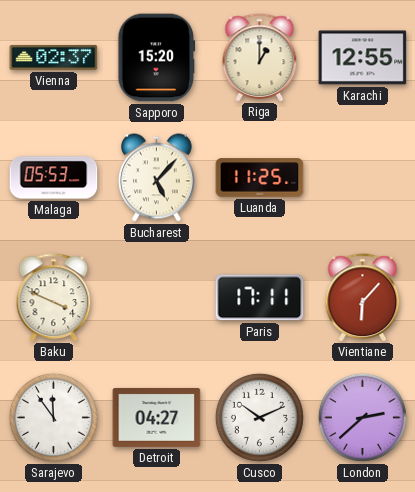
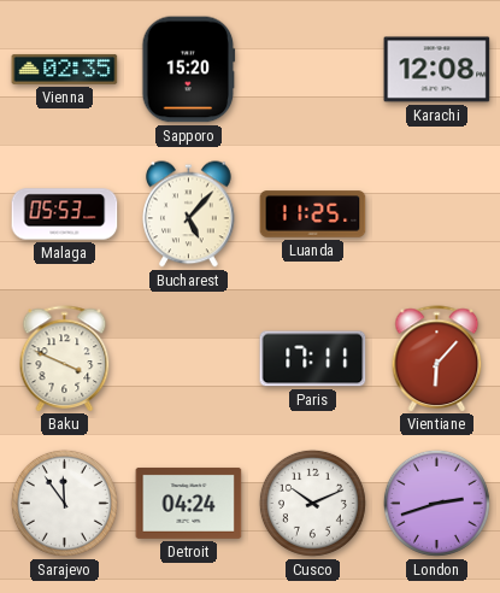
Vienna: 02:37 -> 02:35 (65, 70)
Riga: 1:00 -> none (260, 57)
Karachi: 12:55 -> 12:08 (437, 70)
Detroit: 04:27 -> 04:24 (189, 503)
London: 2:38 -> 2:42 (436, 503)
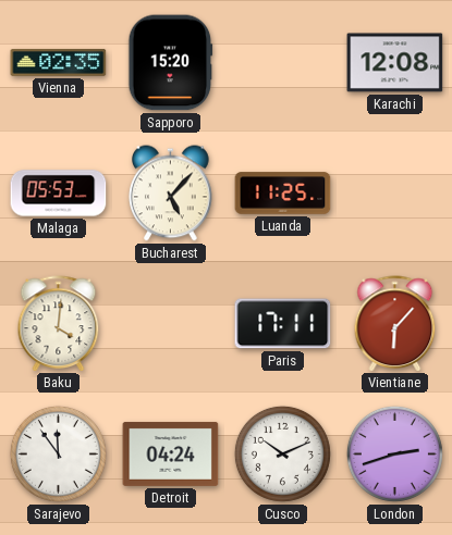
Baku: 3:49 -> 4:01 (59, 323)
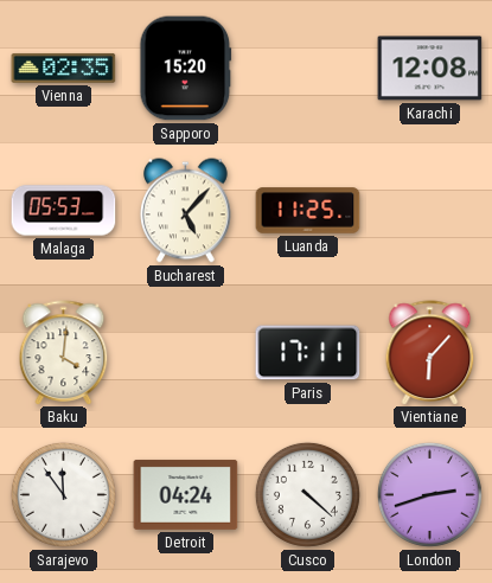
Cusco: 10:11 -> 4:22 (307, 494)
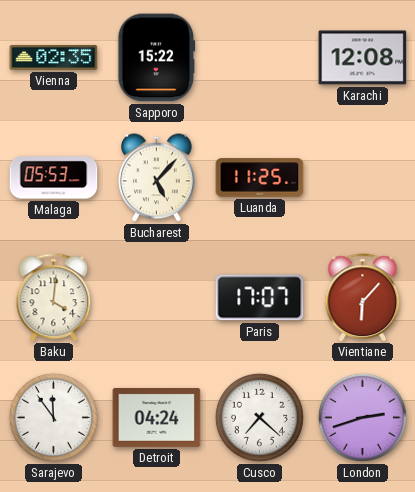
Sapporo: 15:20 -> 15:22 (157, 58)
Paris: 17:11 -> 17:07 (260, 298)
Cusco: 4:22 -> 7:22 (259, 417)
